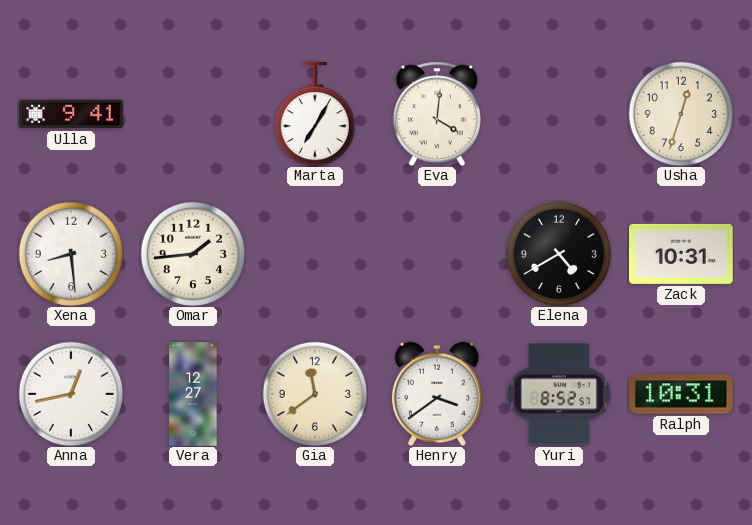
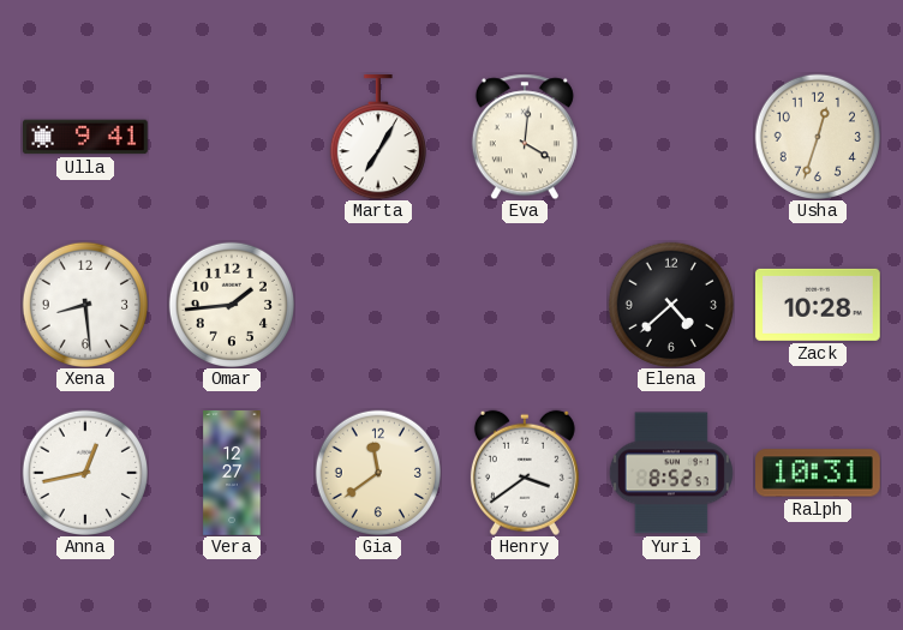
Elena: 4:40 -> 4:38 (670, 304)
Zack: 10:31 -> 10:28 (819, 305)
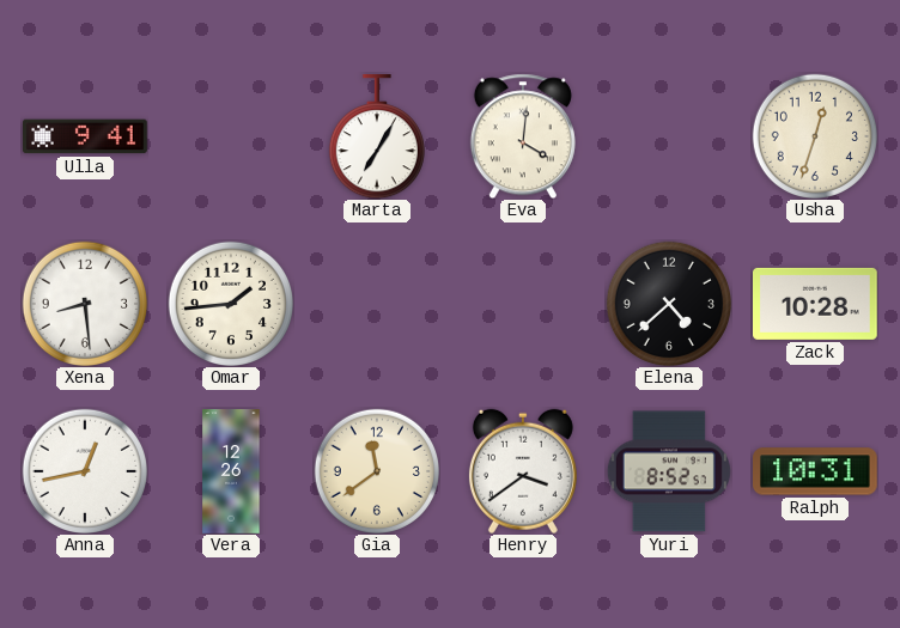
Vera: 12:27 -> 12:26 (231, 471)
